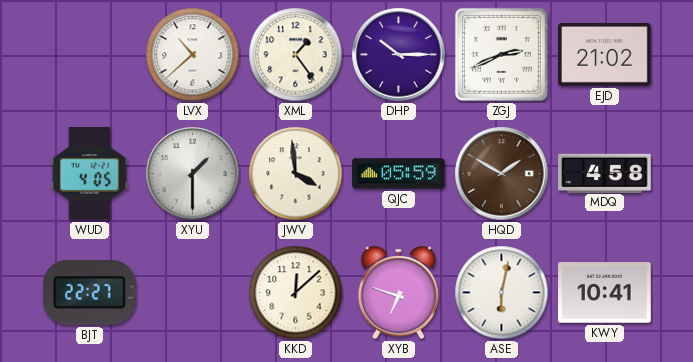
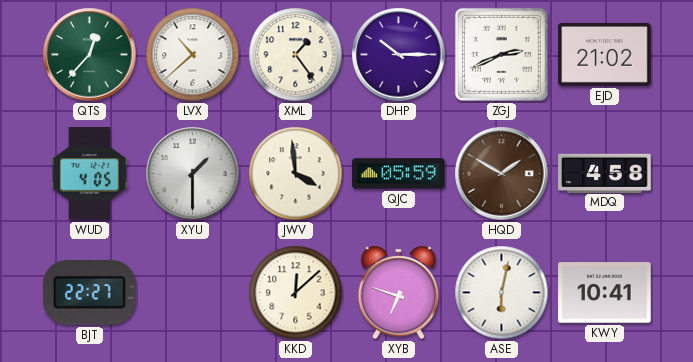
QTS: none -> 12:37 (90, 55)
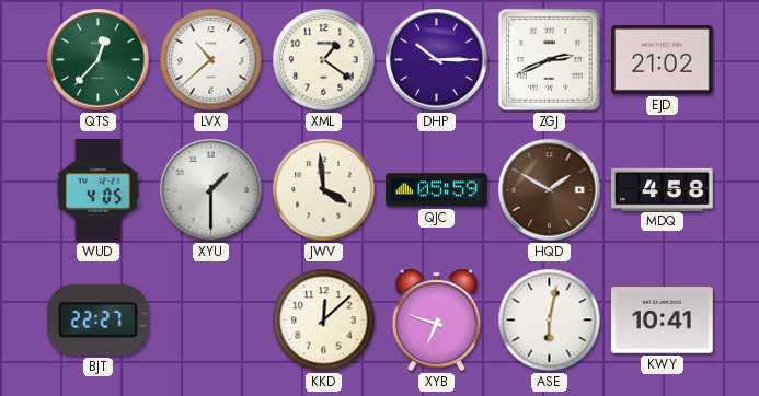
XML: 1:24 -> 1:21 (324, 60)
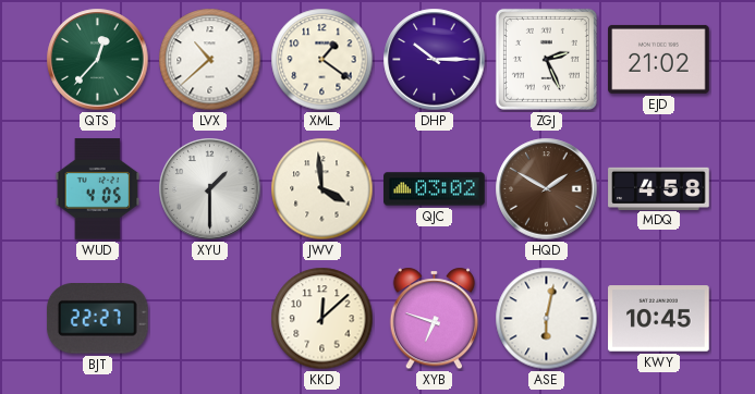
ZGJ: 2:41 -> 2:26 (546, 59)
QJC: 05:59 -> 03:02 (435, 189)
KWY: 10:41 -> 10:45 (659, 319)
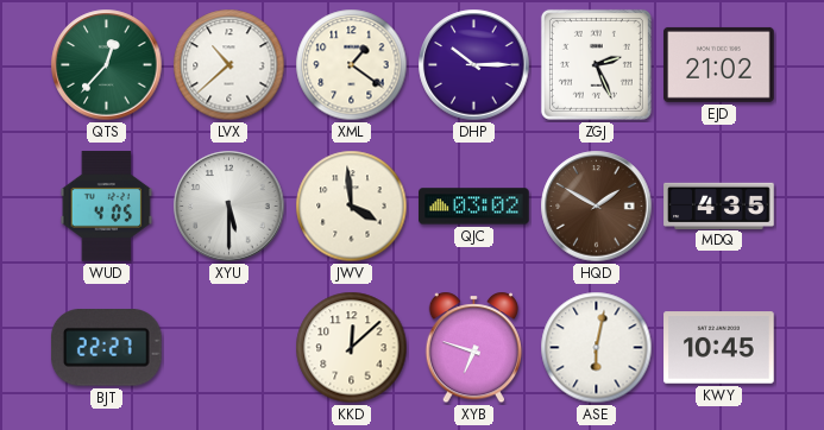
XYU: 1:30 -> 5:30 (229, 207)
MDQ: 4:58 -> 4:35 (719, 205)
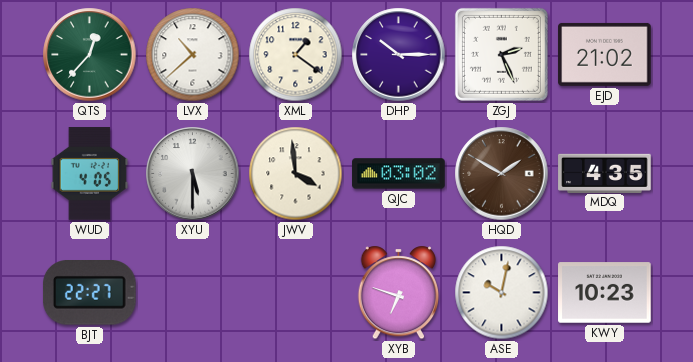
KKD: 12:08 -> none (352, 348)
ASE: 6:02 -> 10:02 (502, 293)
KWY: 10:45 -> 10:23 (605, 293)
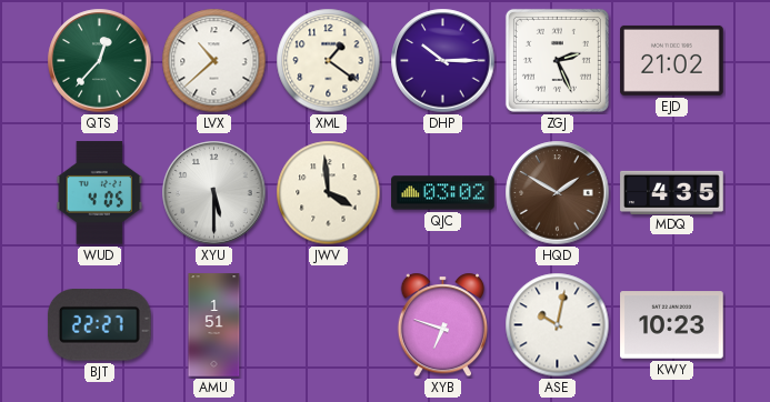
AMU: none -> 1:51 (214, 325)
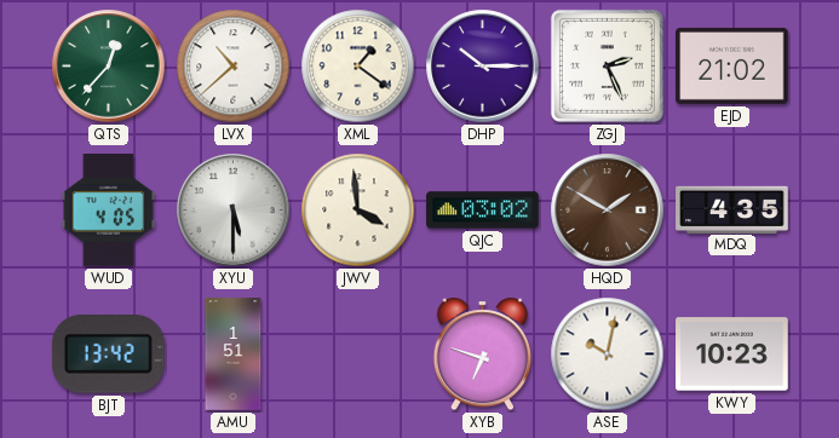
BJT: 22:27 -> 13:42 (108, 355)
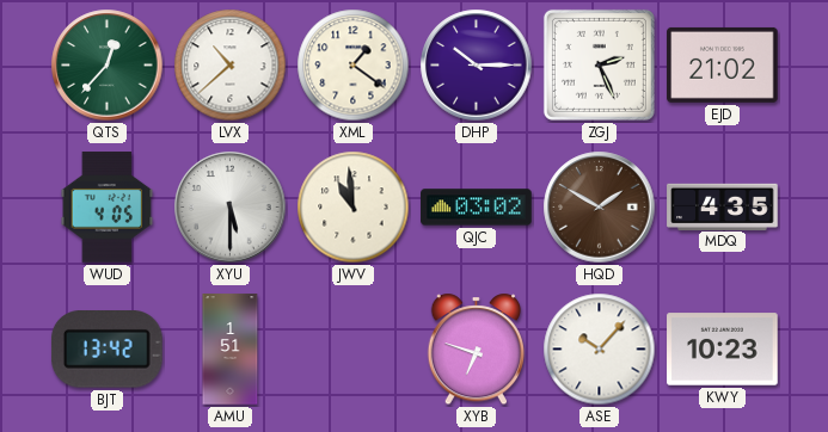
JWV: 3:59 -> 10:59 (354, 208)
ASE: 10:02 -> 10:07 (600, 350)
